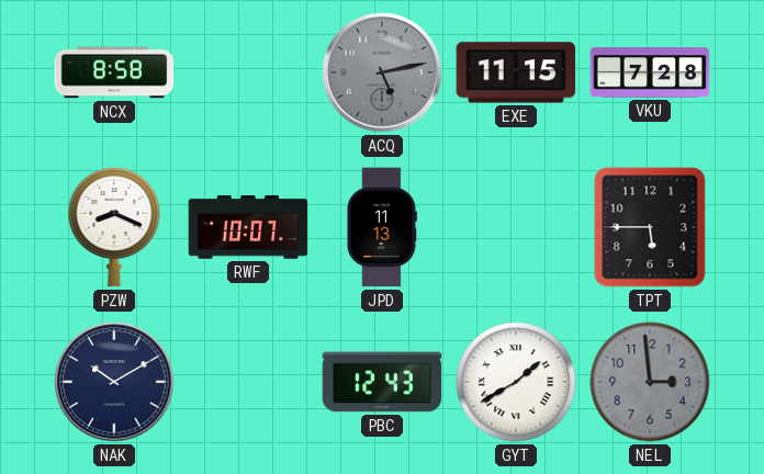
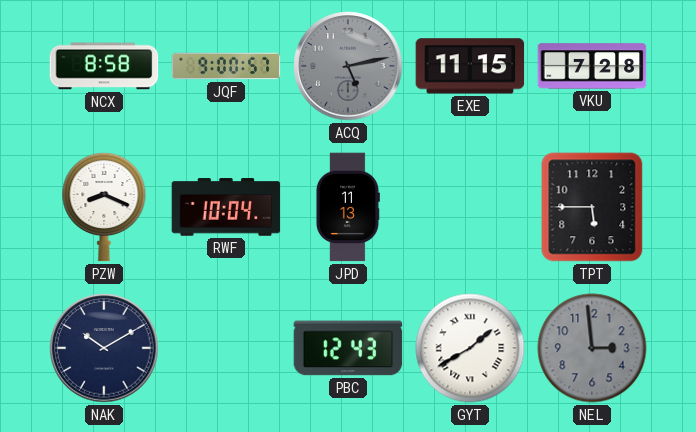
JQF: none -> 9:00 (226, 66)
RWF: 10:07 -> 10:04 (226, 207)
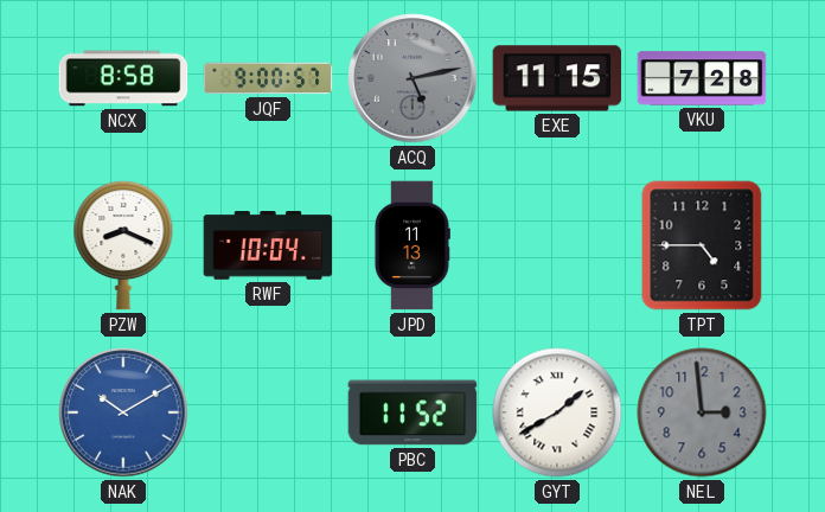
TPT: 5:45 -> 4:45 (702, 245)
NAK dial: navy -> blue (123, 412)
PBC: 12:43 -> 11:52 (412, 412)
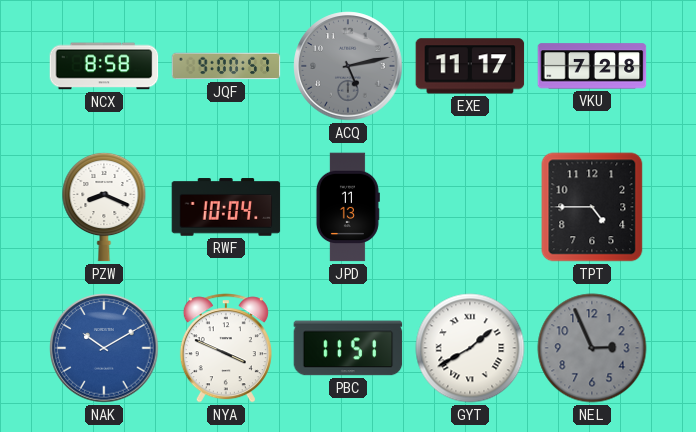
EXE: 11:15 -> 11:17 (470, 66)
NYA: none -> 3:49 (226, 348)
PBC: 11:52 -> 11:51 (348, 348)
NEL: 2:59 -> 2:56 (592, 348)
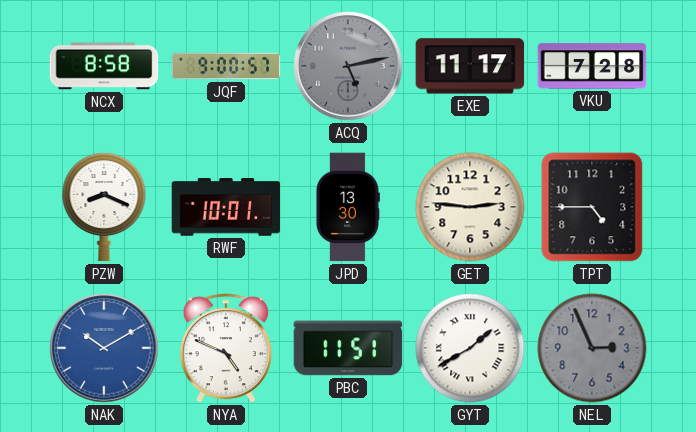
RWF: 10:04 -> 10:01 (226, 207)
JPD: 11:13 -> 13:30 (347, 207)
GET: none -> 2:46 (470, 207)
NYA: 3:49 -> 4:49 (226, 348)
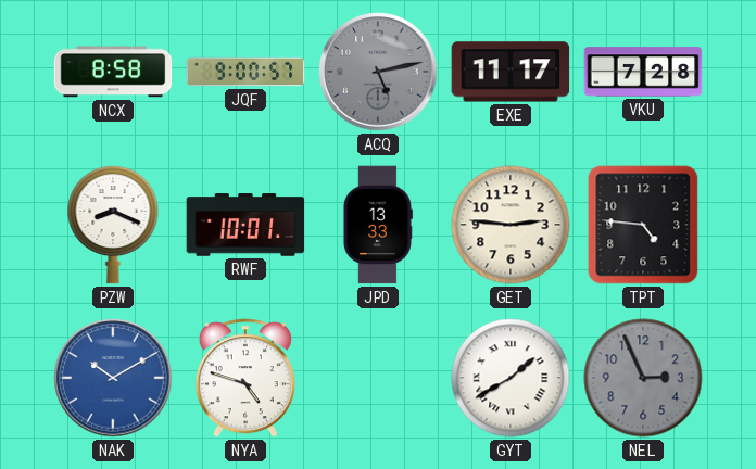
JPD: 13:30 -> 13:33 (377, 225)
TPT: 4:45 -> 4:46 (643, 225)
NYA: 4:49 -> 4:48 (245, 378)
PBC: 11:51 -> none (348, 348)
